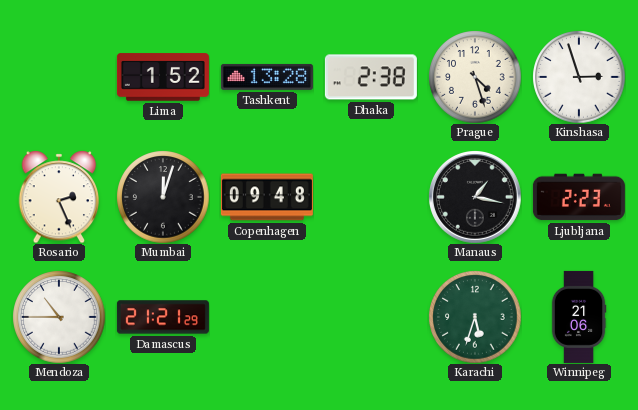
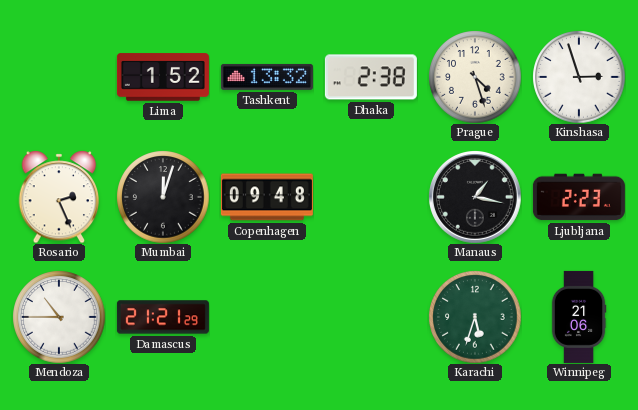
Tashkent: 13:28 -> 13:32 (267, 77)
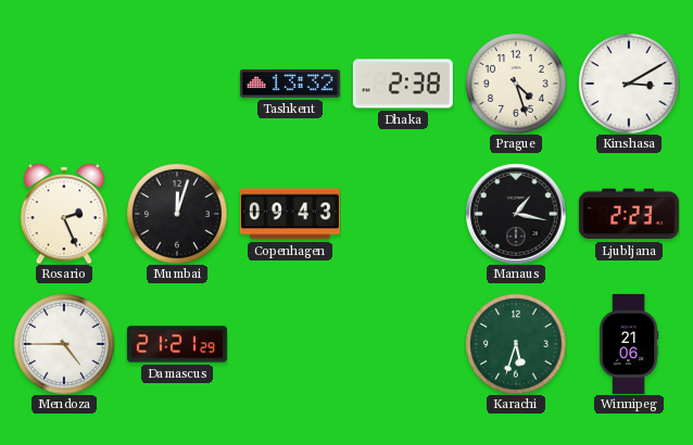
Lima: 1:52 -> none (163, 77)
Kinshasa: 2:57 -> 3:10 (629, 84)
Copenhagen: 09:48 -> 09:43 (290, 214)
Mendoza: 10:45 -> 4:45 (64, 344)
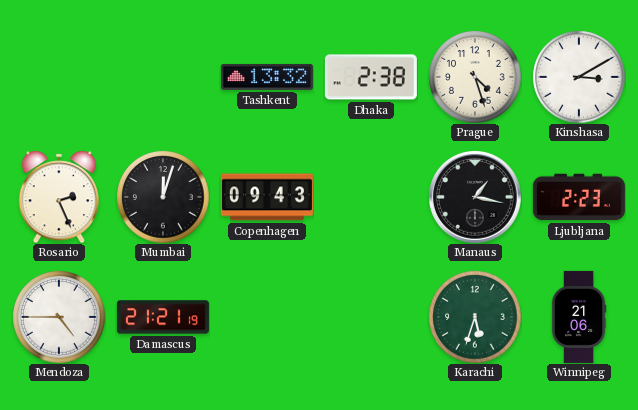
Damascus: 21:21:29 -> 21:21:19 (163, 317)
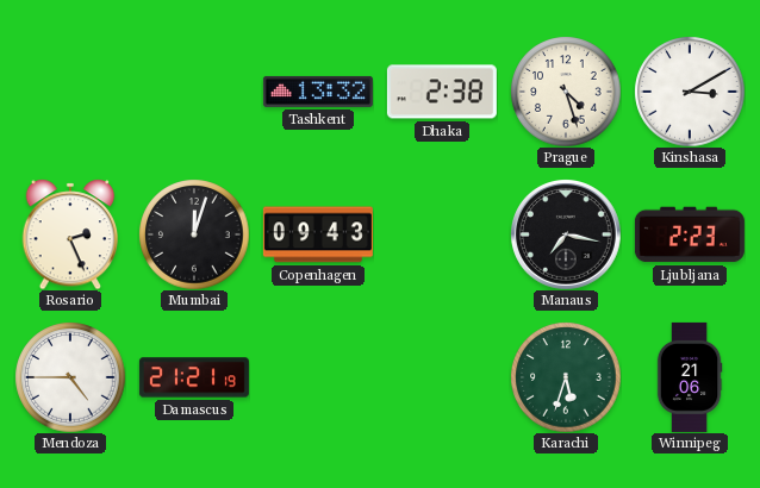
Manaus: 1:17 -> 7:17 (566, 234)
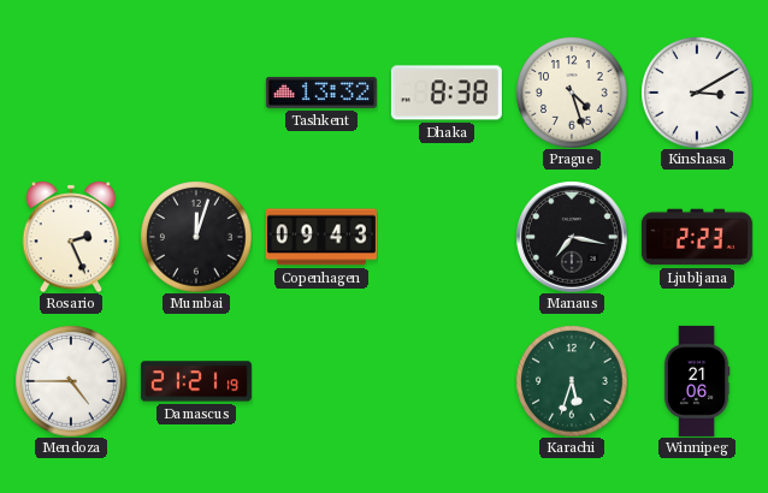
Dhaka: 2:38 -> 8:38 (447, 93)
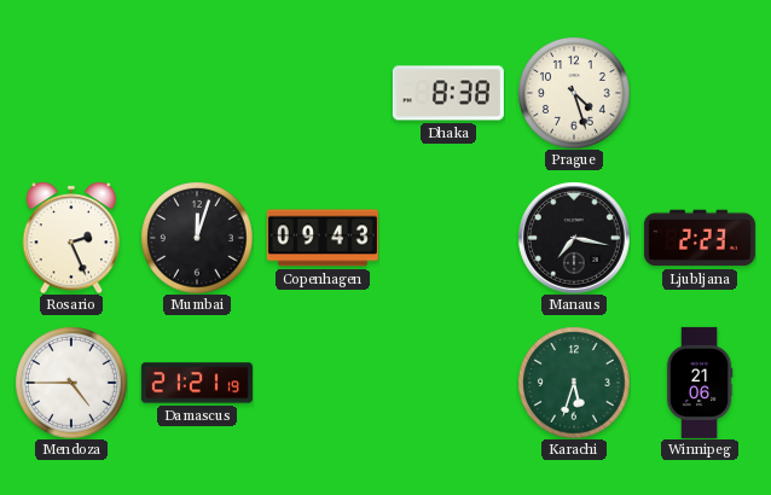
Tashkent: 13:32 -> none (321, 93)
Kinshasa: 3:10 -> none (697, 93)
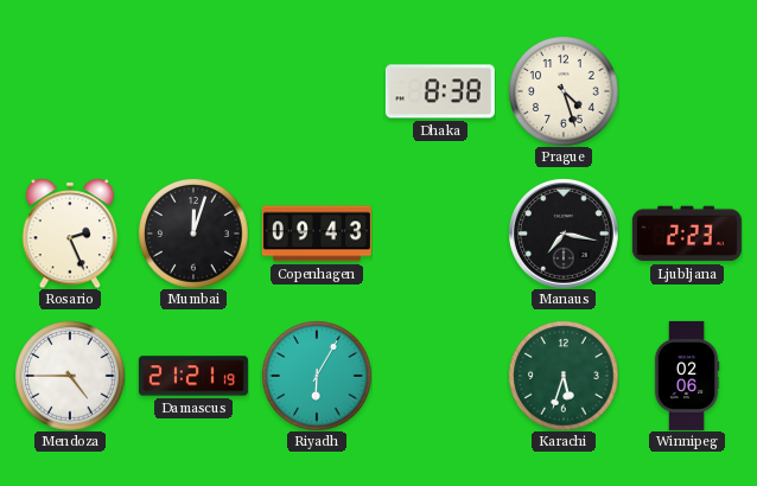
Riyadh: none -> 6:05 (317, 376)
Winnipeg: 21:06 -> 02:06 (687, 376)
